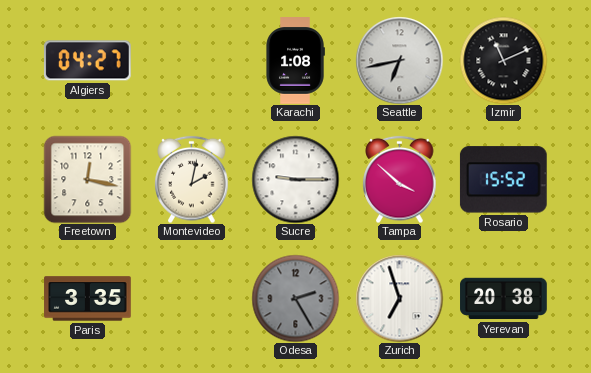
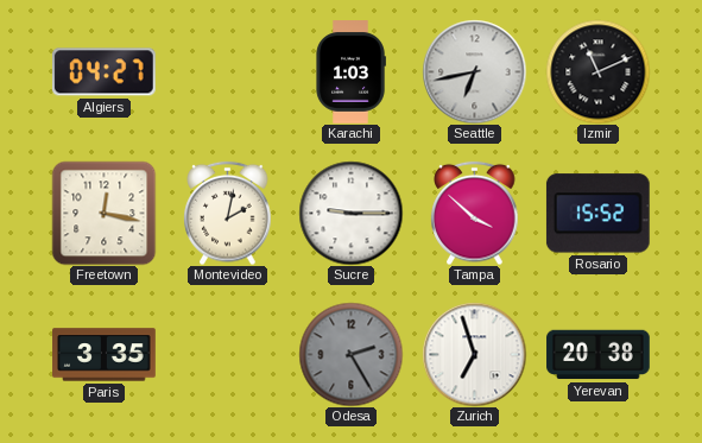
Karachi: 1:08 -> 1:03 (350, 72)
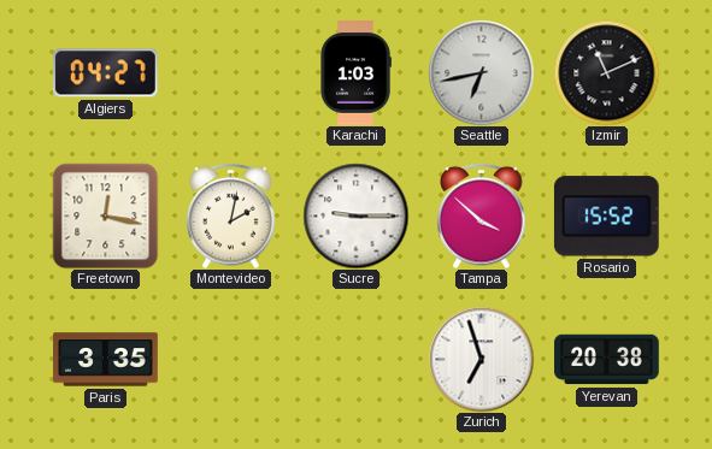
Odesa: 2:25 -> none (350, 354)
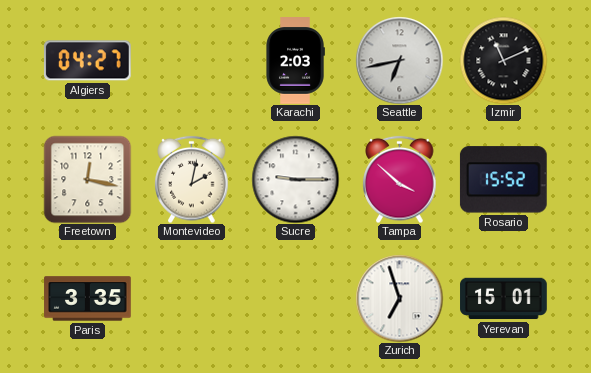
Karachi: 1:03 -> 2:03 (295, 61)
Yerevan: 20:38 -> 15:01 (504, 299)
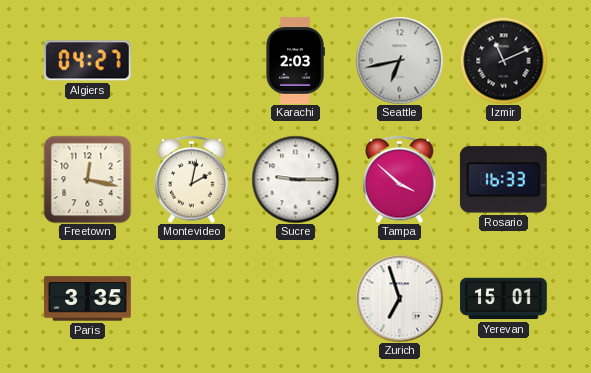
Rosario: 15:52 -> 16:33 (503, 180)
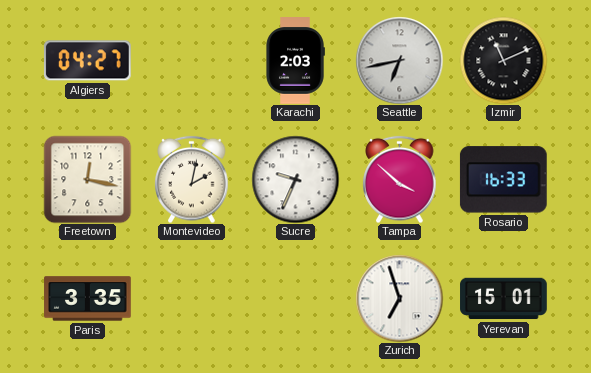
Sucre: 9:15 -> 9:34 (295, 179)
